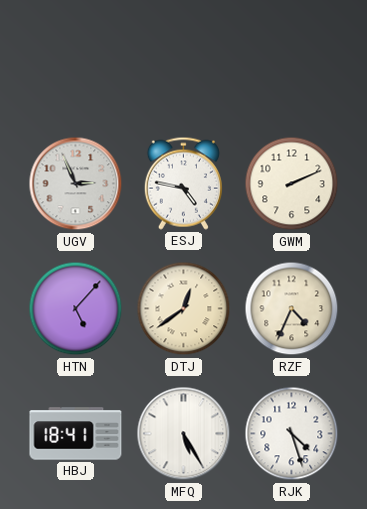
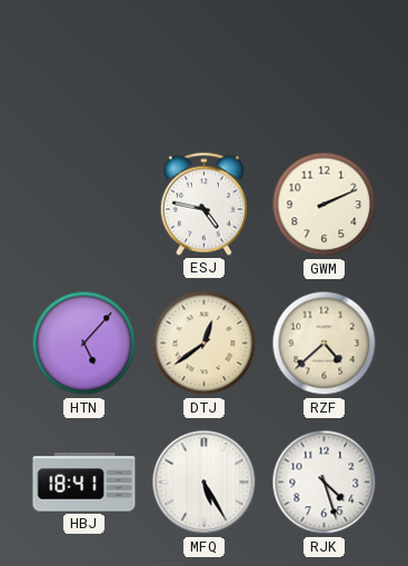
UGV: 2:56 -> none (76, 184)
RZF: 4:34 -> 4:38 (325, 344)
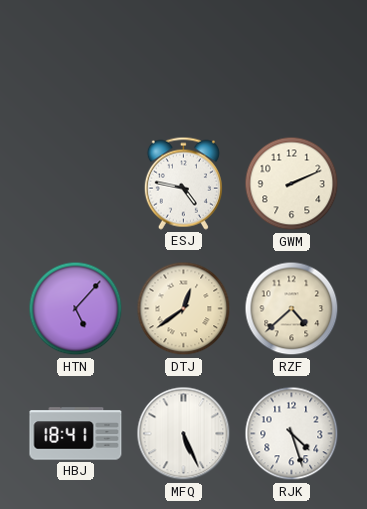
MFQ: 5:25 -> 5:26 (184, 434)
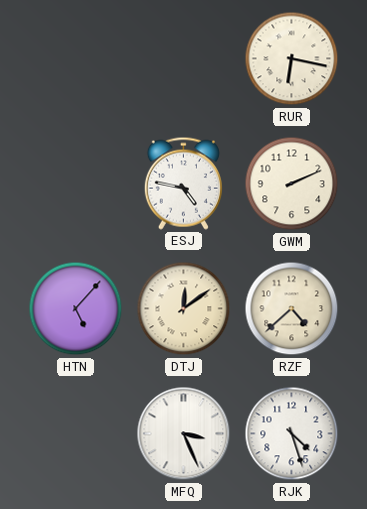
RUR: none -> 6:17 (292, 59)
DTJ: 12:39 -> 12:09 (184, 309)
HBJ: 18:41 -> none (76, 434)
MFQ: 5:26 -> 3:26 (184, 434)
